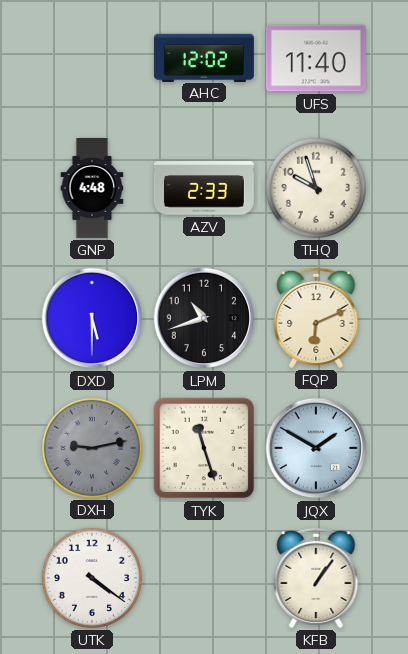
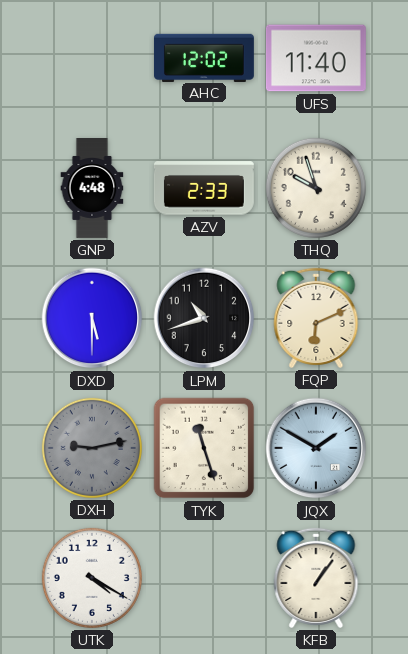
UTK: 4:21 -> 4:20 (92, 578)
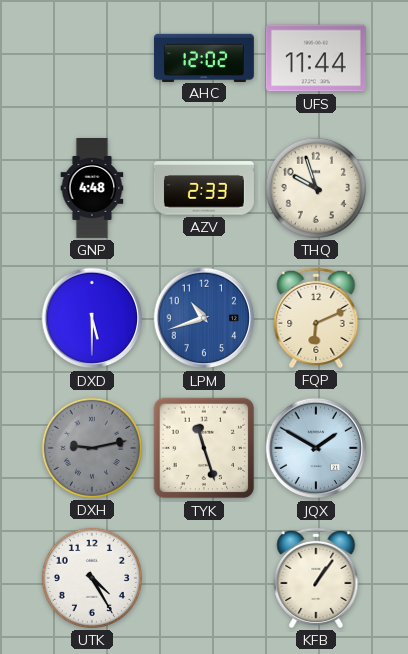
UFS: 11:40 -> 11:44 (316, 58)
LPM dial: black -> blue (204, 318)
UTK: 4:20 -> 4:25 (92, 578)
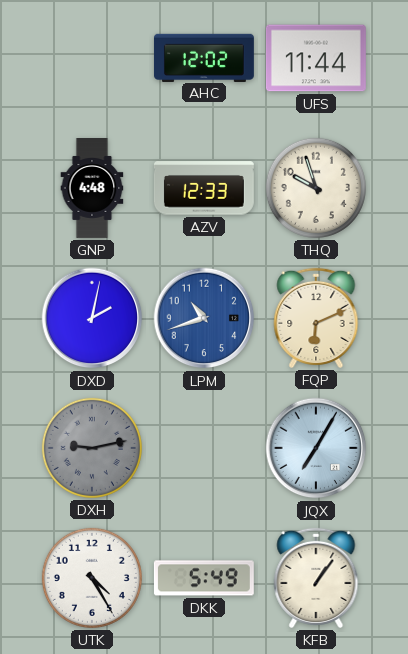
AZV: 2:33 -> 12:33 (204, 188)
DXD: 5:30 -> 2:02 (92, 318)
TYK: 11:27 -> none (204, 448)
JQX: 1:50 -> 7:05 (316, 448)
DKK: none -> 5:49 (204, 578)
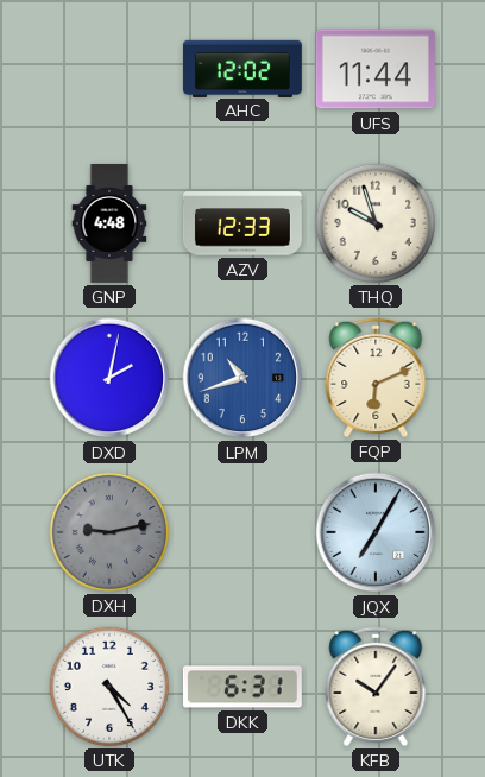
DKK: 5:49 -> 6:31 (242, 687)
KFB: 1:06 -> 10:06 (376, 687)
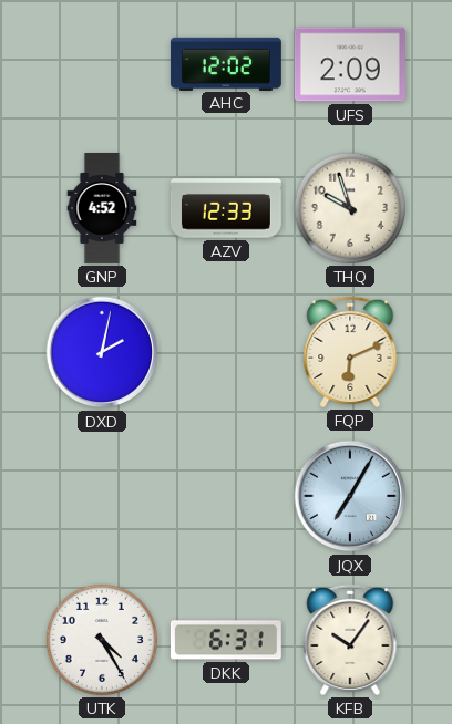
UFS: 11:44 -> 2:09 (350, 64)
GNP: 4:48 -> 4:52 (102, 209)
LPM: 10:42 -> none (242, 378)
DXH: 9:13 -> none (109, 532)
